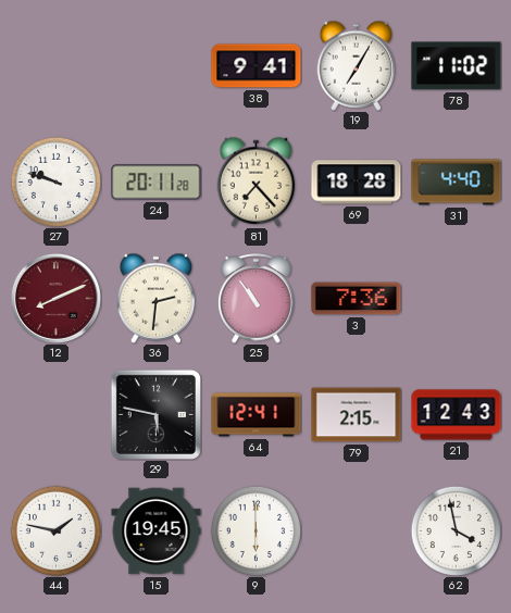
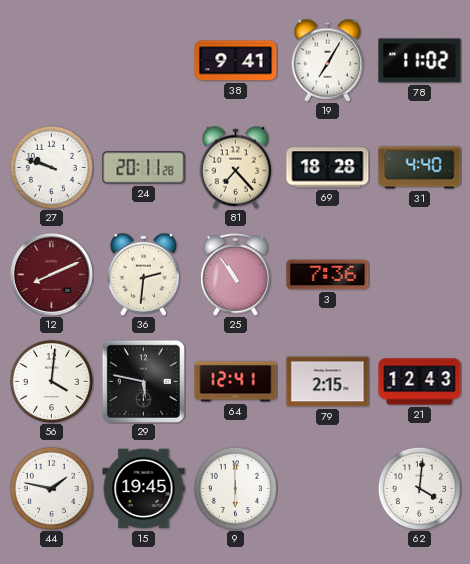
56: none -> 4:01 (51, 381)
62: 3:58 -> 4:01 (419, 488)
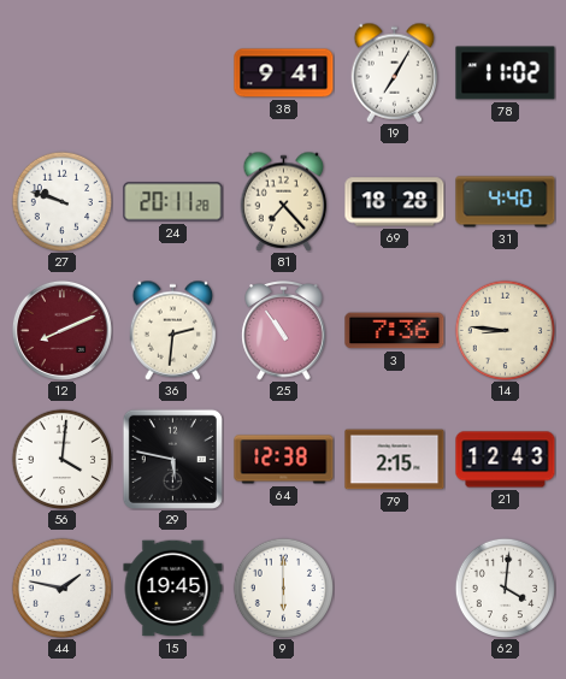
14: none -> 8:46 (505, 330)
64: 12:41 -> 12:38 (284, 460)
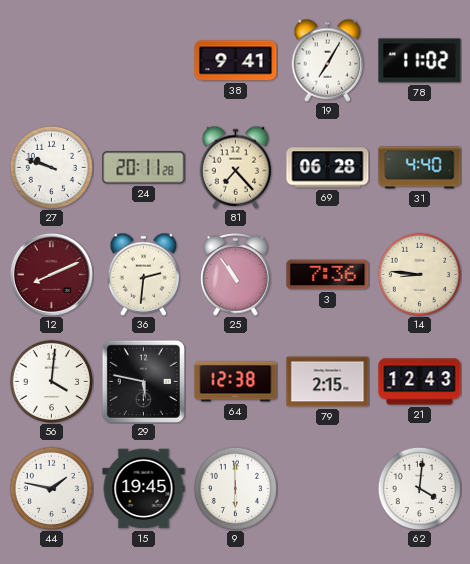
69: 18:28 -> 06:28 (328, 168)
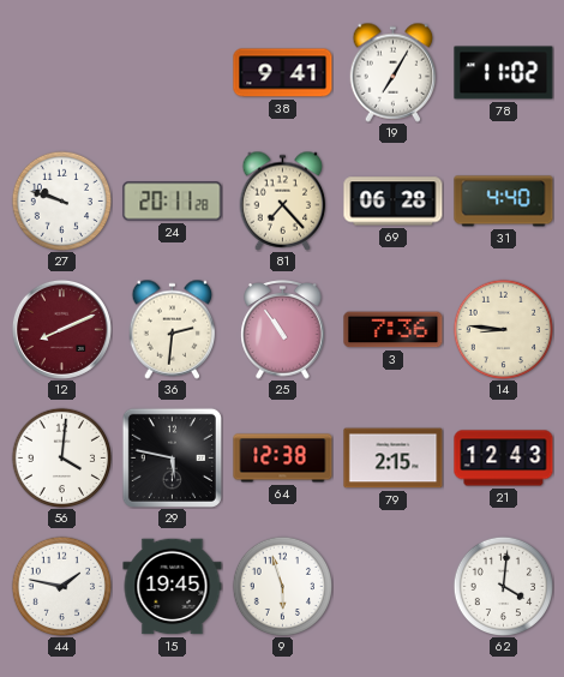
9: 6:00 -> 5:57 (282, 586)
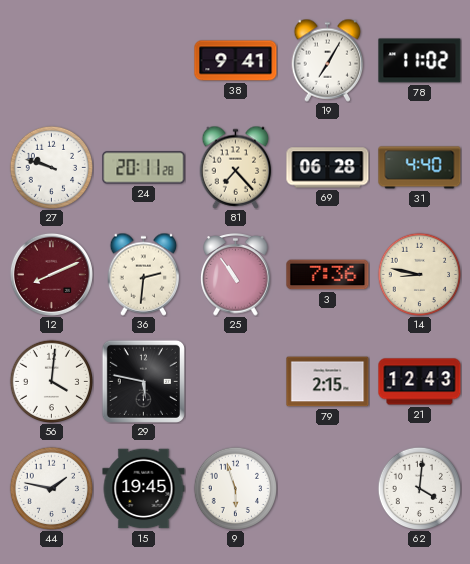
14: 8:46 -> 8:47 (419, 274)
64: 12:38 -> none (283, 459)
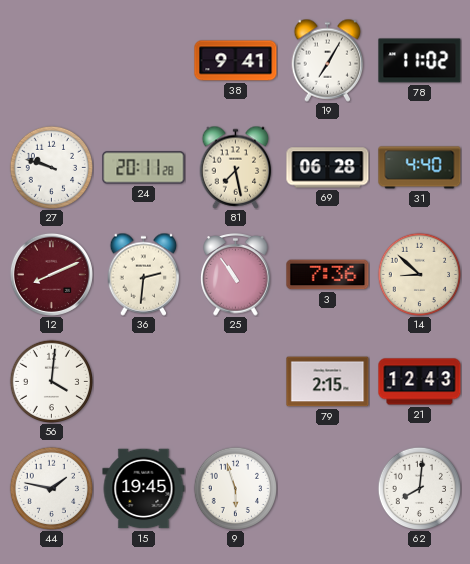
81: 7:23 -> 7:28 (236, 167)
14: 8:47 -> 8:52 (419, 274)
29: 5:47 -> none (143, 381)
62: 4:01 -> 8:01 (419, 488)
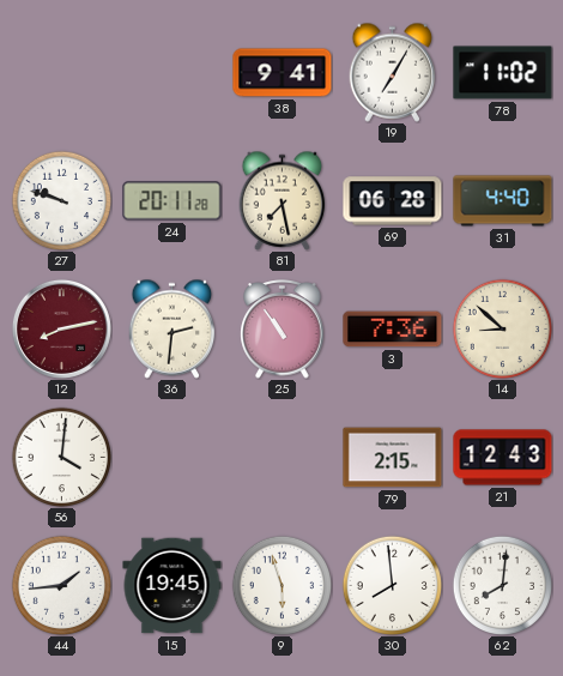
12: 8:11 -> 8:13 (61, 328)
44: 1:47 -> 1:44 (61, 585)
30: none -> 7:59 (392, 585)
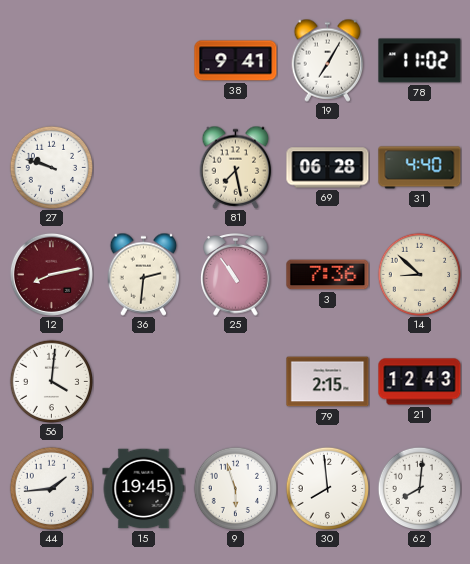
24: 20:11 -> none (172, 201)
